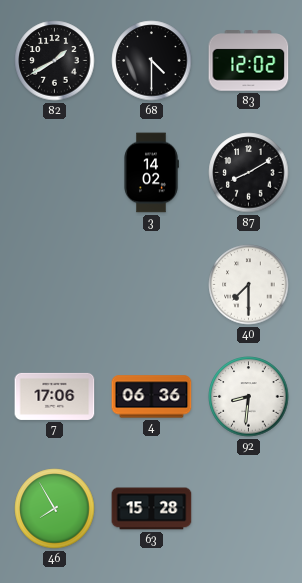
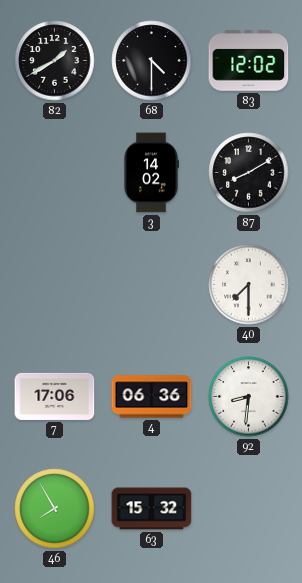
63: 15:28 -> 15:32 (152, 509)
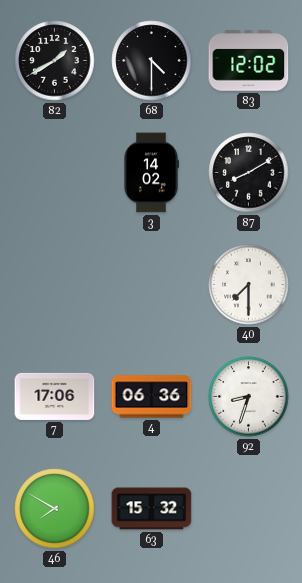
92: 8:31 -> 8:33 (249, 397)
46: 7:55 -> 7:50 (55, 509)
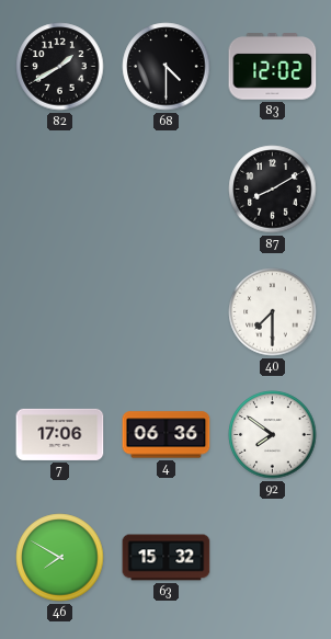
3: 14:02 -> none (151, 173)
92: 8:33 -> 7:51 (273, 435)
